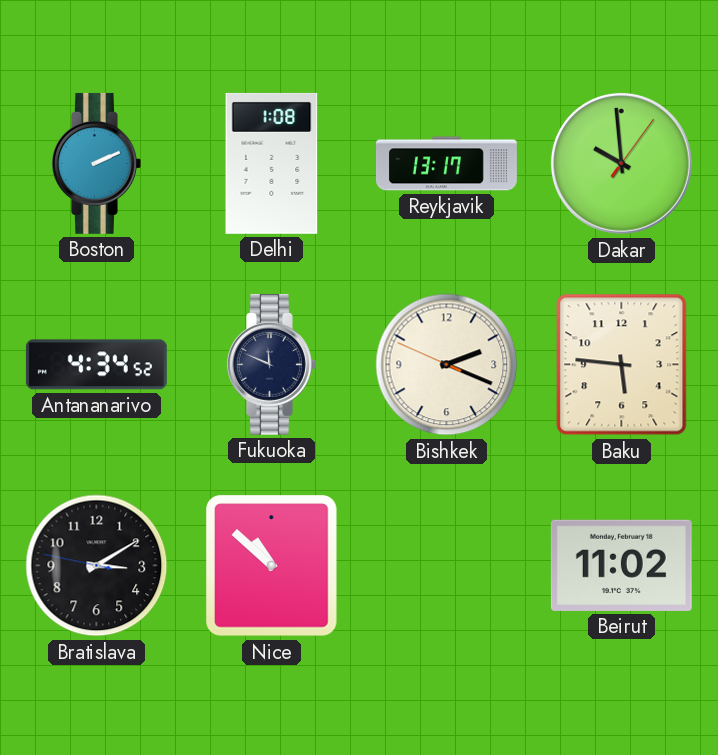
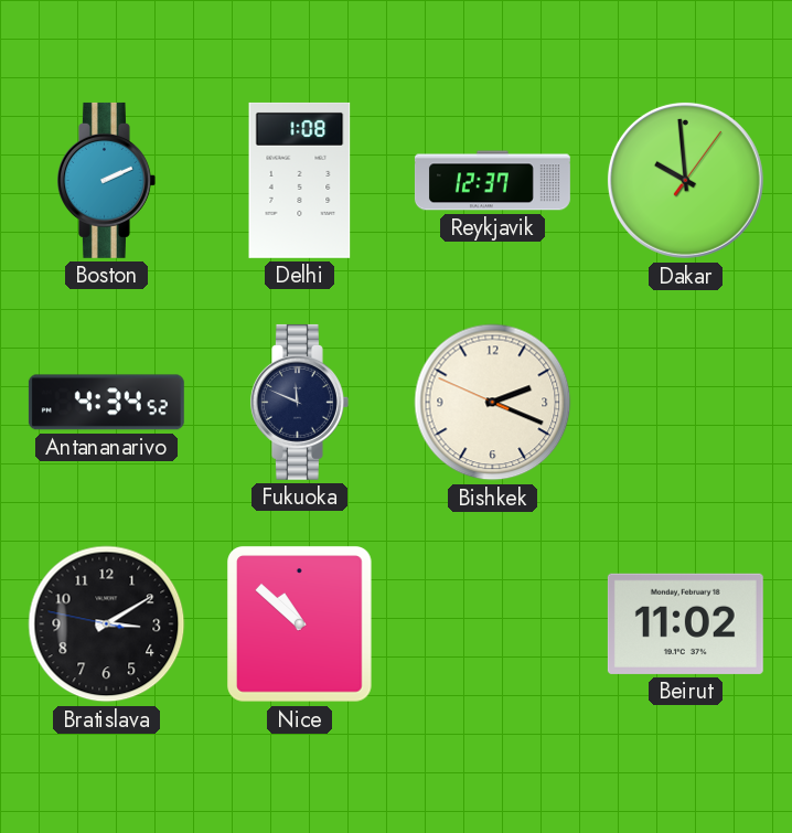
Reykjavik: 13:17 -> 12:37 (492, 181)
Baku: 5:46 -> none (622, 365)
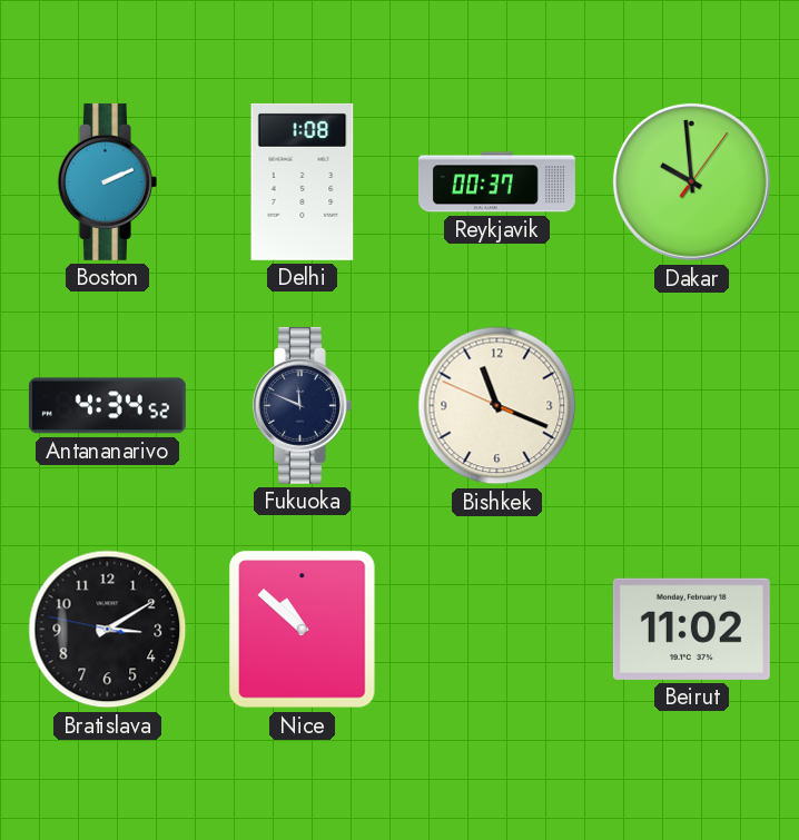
Reykjavik: 12:37 -> 00:37 (496, 182)
Bishkek: 2:18 -> 11:18 (497, 406)
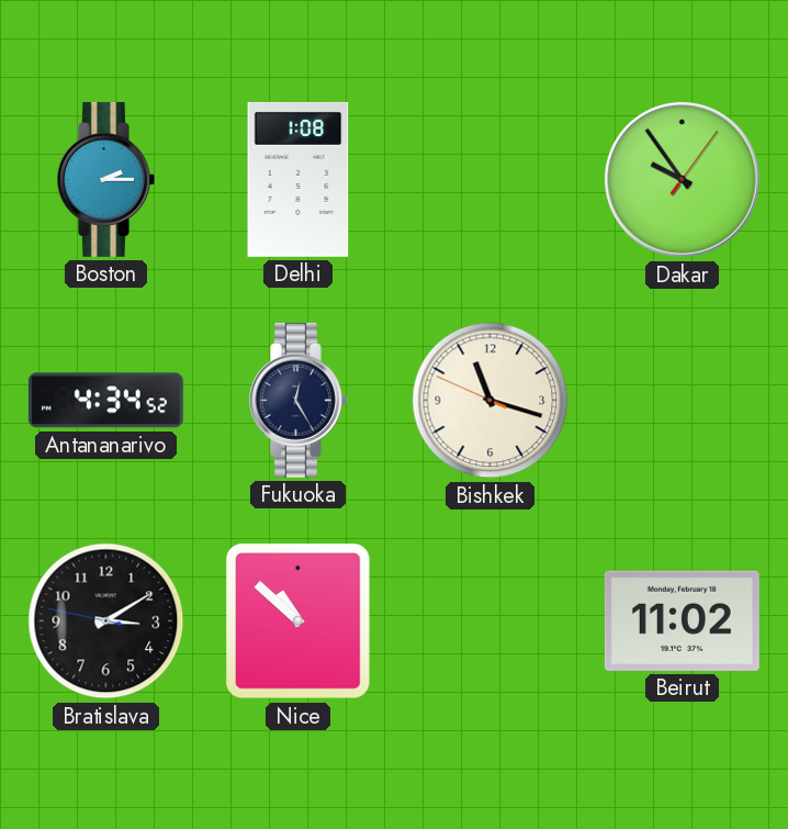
Boston: 2:11 -> 2:15 (105, 179)
Reykjavik: 00:37 -> none (496, 182)
Dakar: 9:59 -> 9:54 (682, 179)
Fukuoka: 11:49 -> 12:25 (297, 400)
Bishkek: 11:18 -> 11:17 (491, 401)
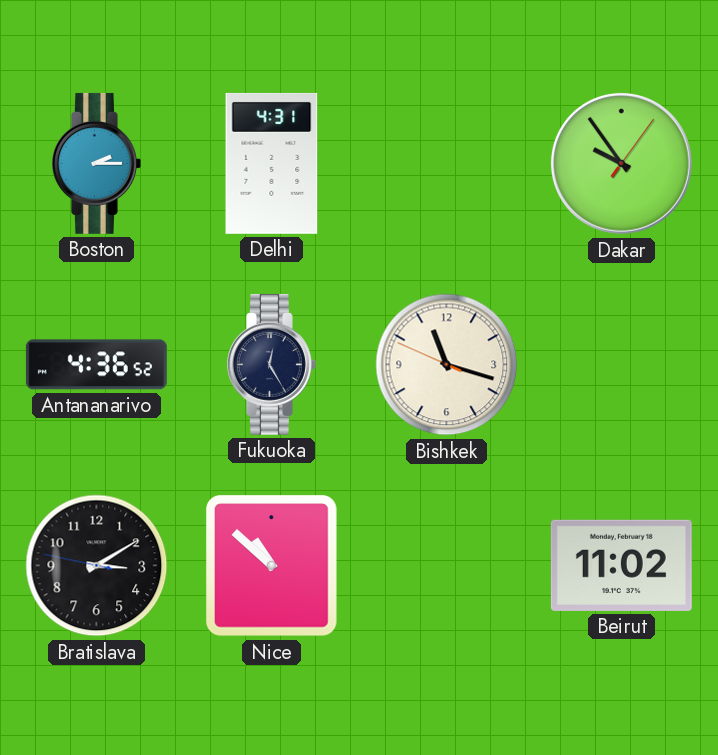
Delhi: 1:08 -> 4:31 (272, 163)
Antananarivo: 4:34 -> 4:36 (96, 365)
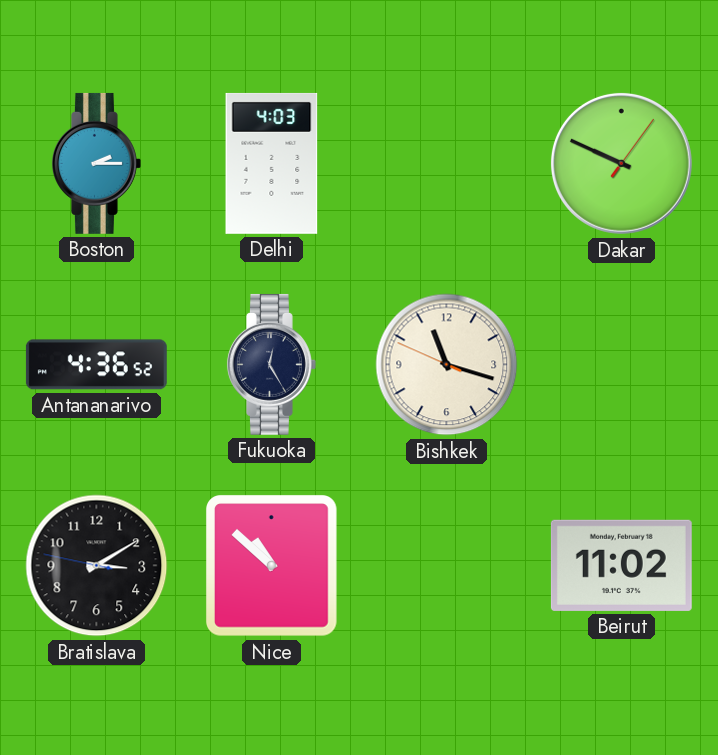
Delhi: 4:31 -> 4:03 (272, 163)
Dakar: 9:54 -> 9:49 (621, 163)
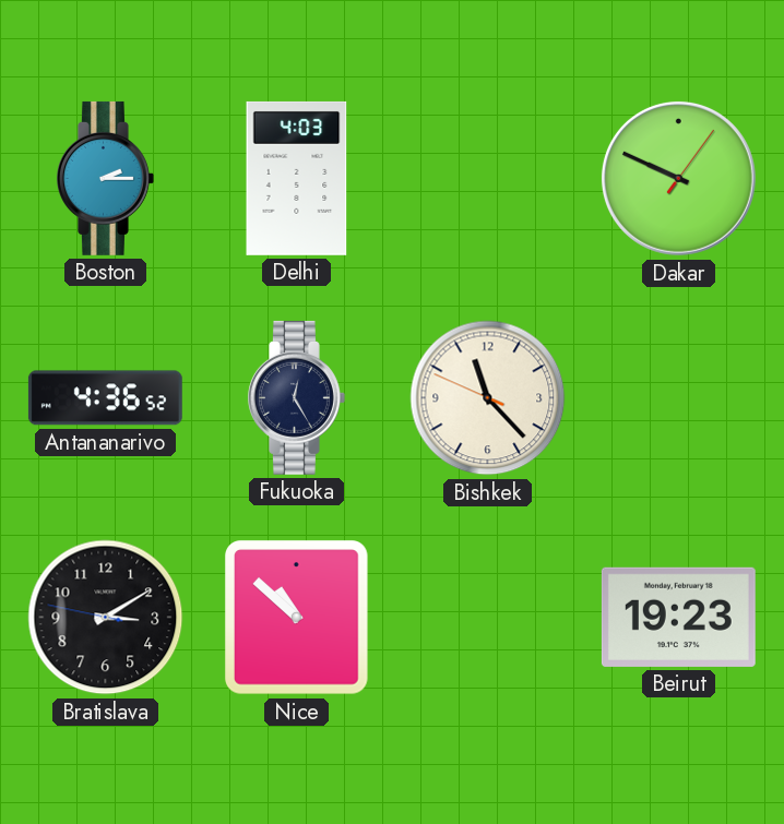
Bishkek: 11:17 -> 11:22 (488, 398)
Beirut: 11:02 -> 19:23 (678, 617)
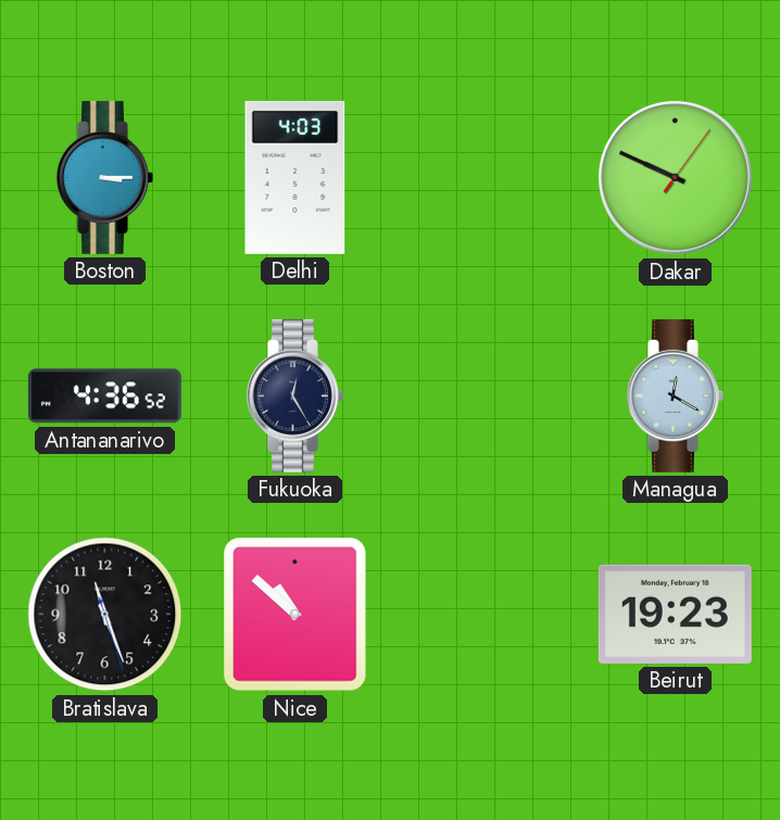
Boston: 2:15 -> 3:15 (104, 177)
Bishkek: 11:22 -> none (488, 398)
Managua: none -> 12:20 (675, 395)
Bratislava: 3:09 -> 11:26 (105, 615)
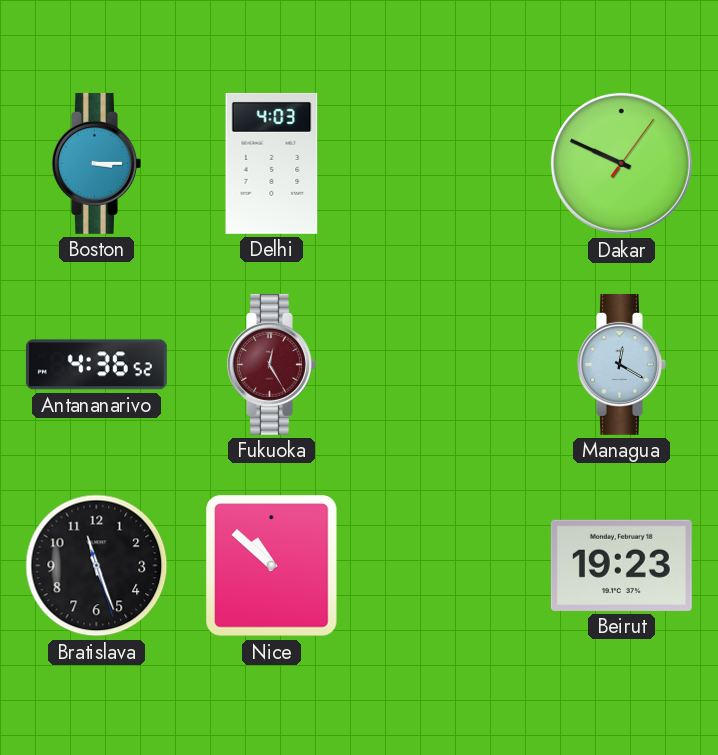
Fukuoka dial: navy -> burgundy (271, 364)
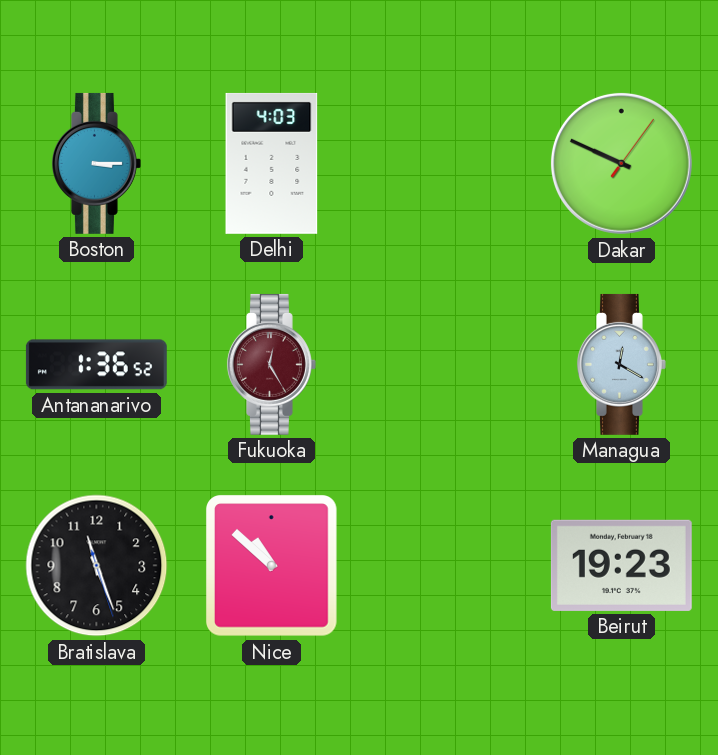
Antananarivo: 4:36 -> 1:36 (96, 365)
